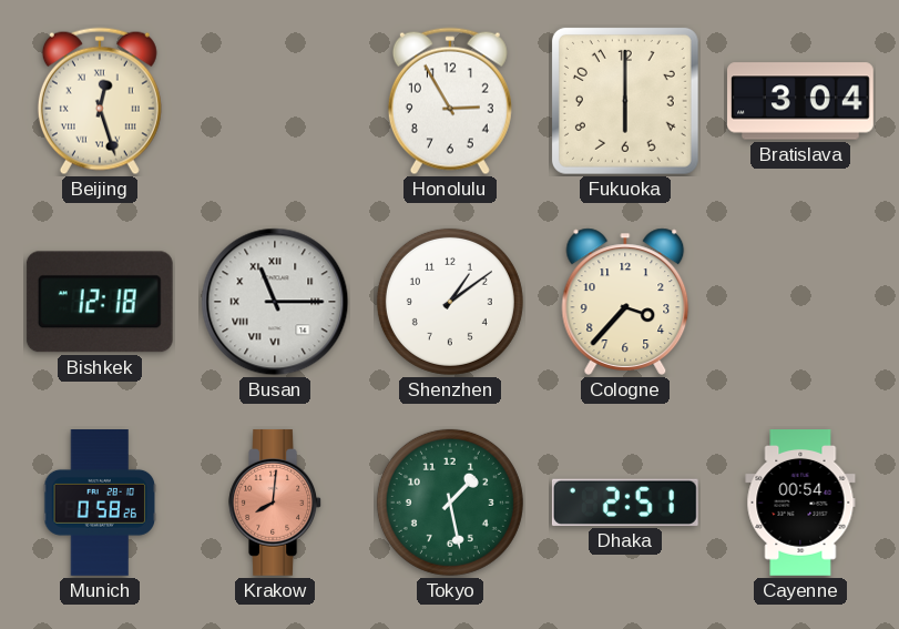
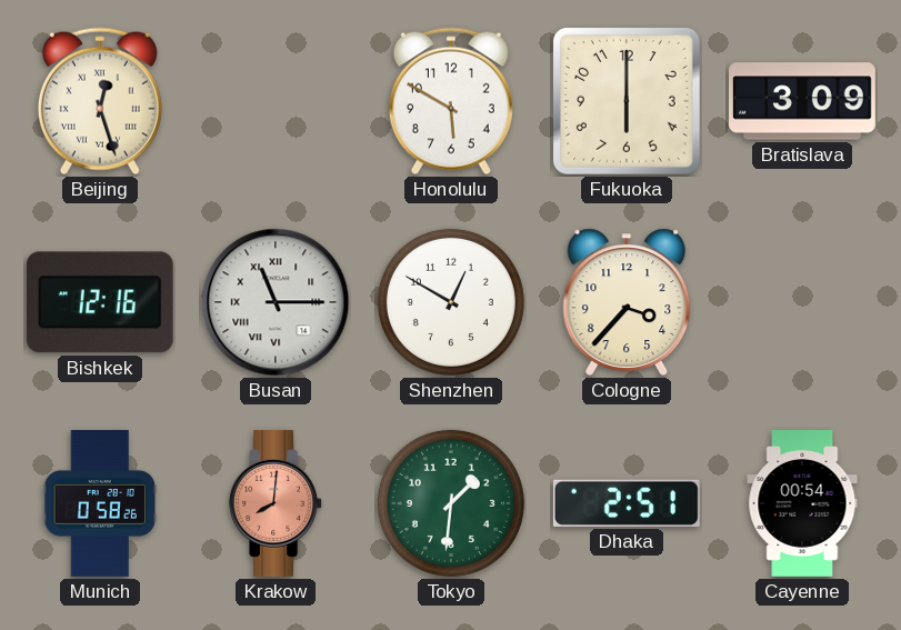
Honolulu: 2:55 -> 5:50 (451, 101)
Bratislava: 3:04 -> 3:09 (803, 101)
Bishkek: 12:18 -> 12:16 (100, 302)
Shenzhen: 1:09 -> 12:50 (451, 302)
Tokyo: 1:28 -> 1:31 (451, 503)
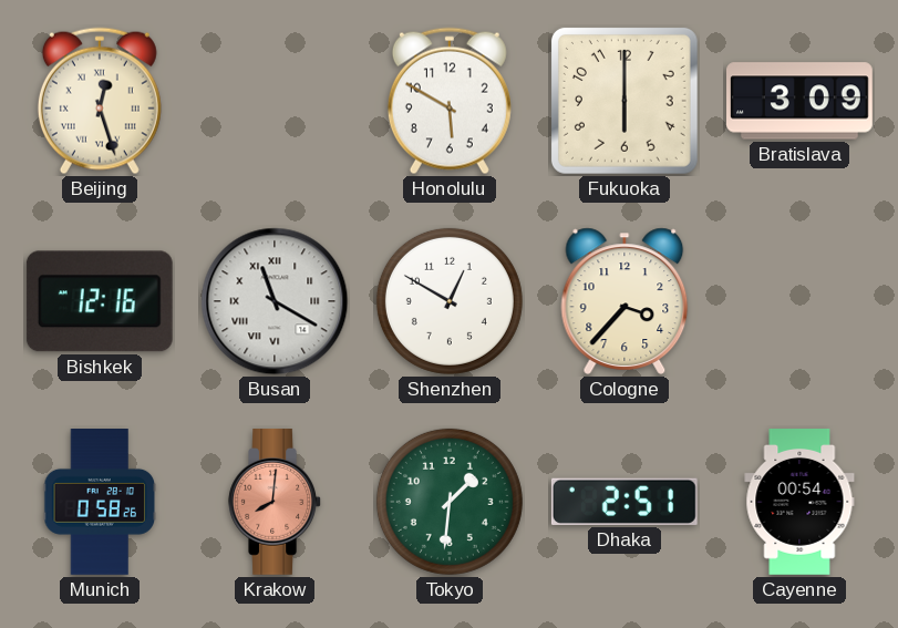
Busan: 11:15 -> 11:20 (275, 301)
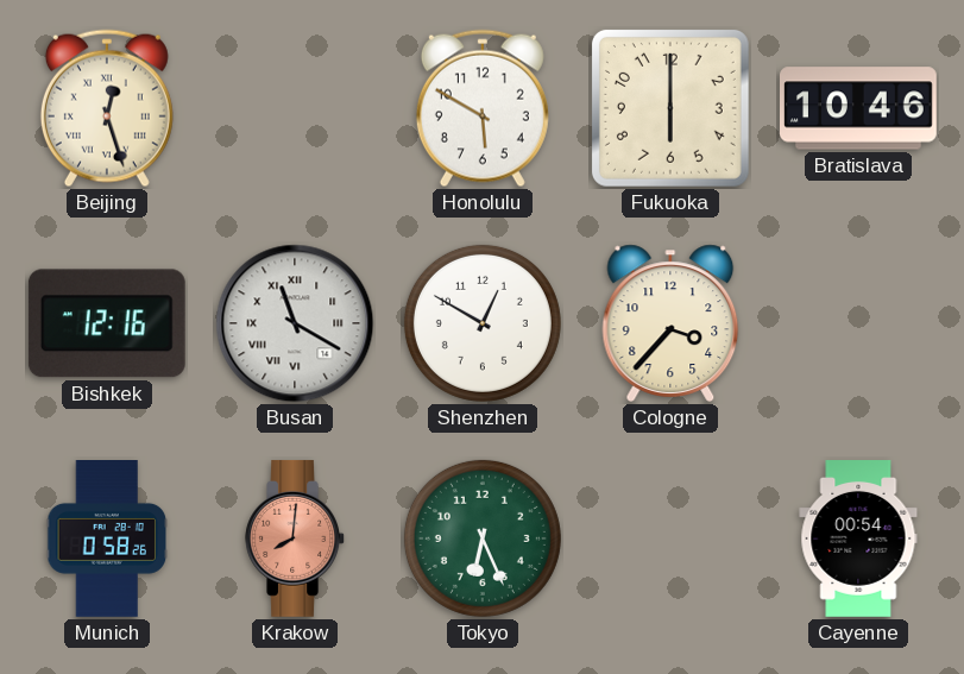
Bratislava: 3:09 -> 10:46 (859, 108)
Tokyo: 1:31 -> 6:26 (483, 538)
Dhaka: 2:51 -> none (625, 502)
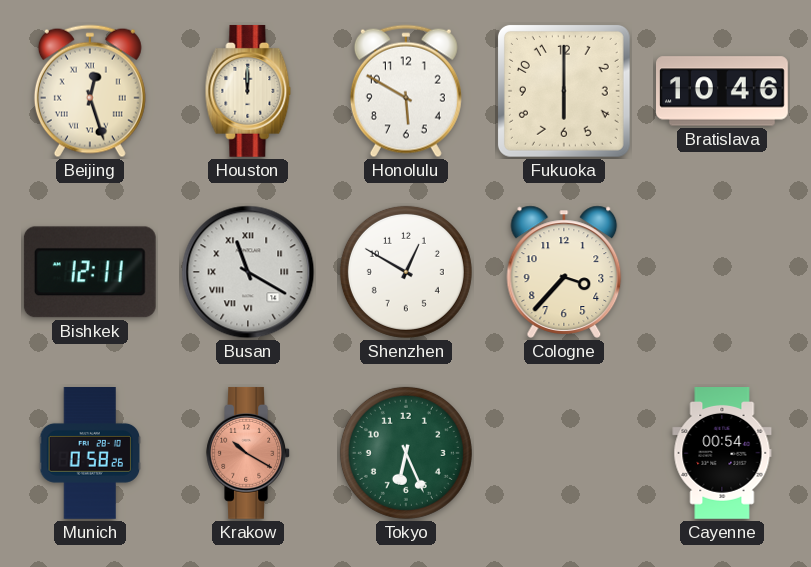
Houston: none -> 12:00 (248, 91)
Bishkek: 12:16 -> 12:11 (90, 272)
Krakow: 8:01 -> 10:20 (248, 453)
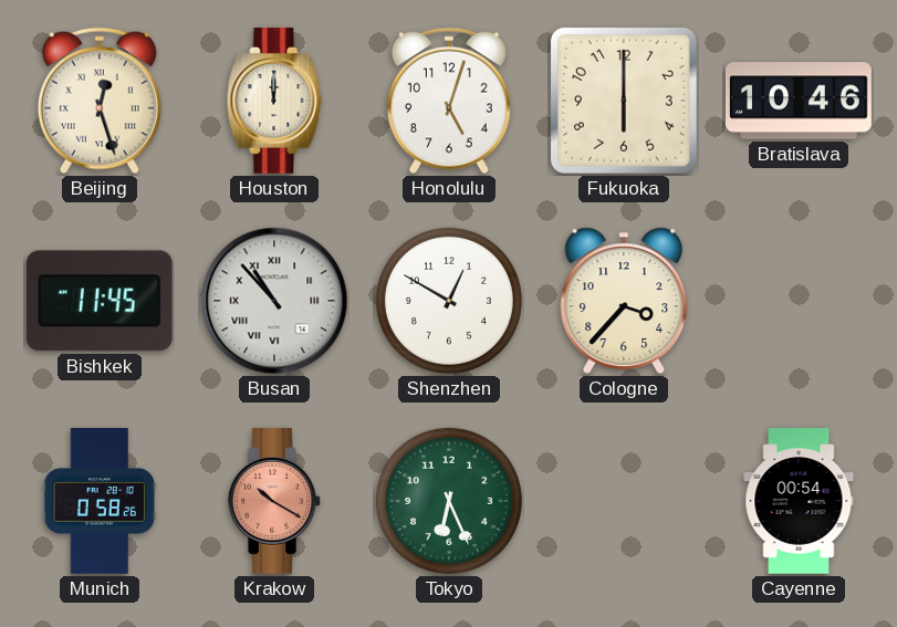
Honolulu: 5:50 -> 5:03 (449, 101)
Bishkek: 12:11 -> 11:45 (100, 301)
Busan: 11:20 -> 10:53 (274, 301)
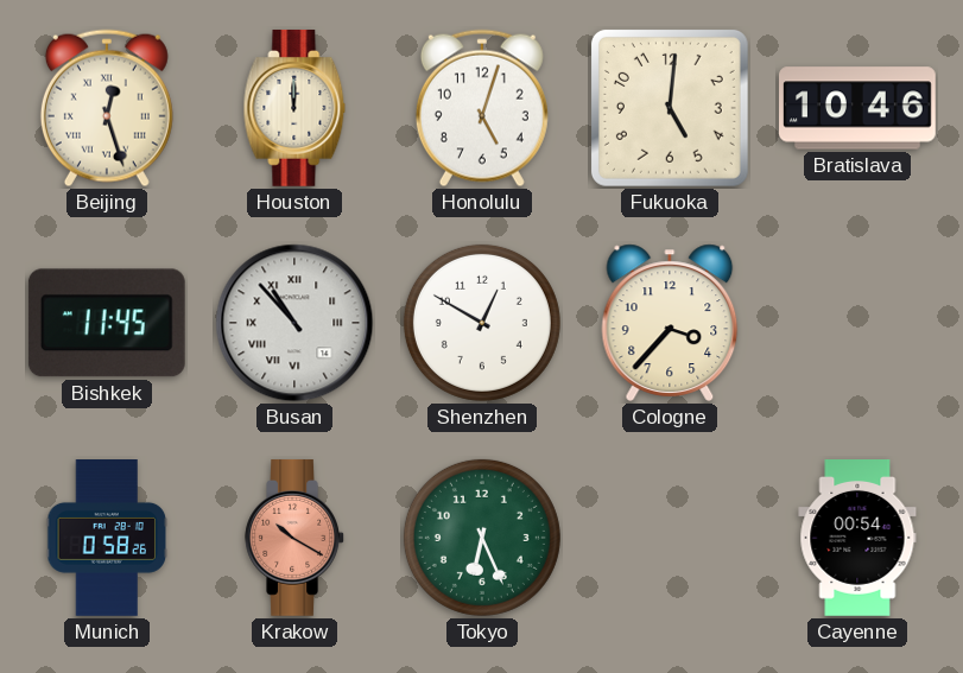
Fukuoka: 6:00 -> 5:01 (670, 108)
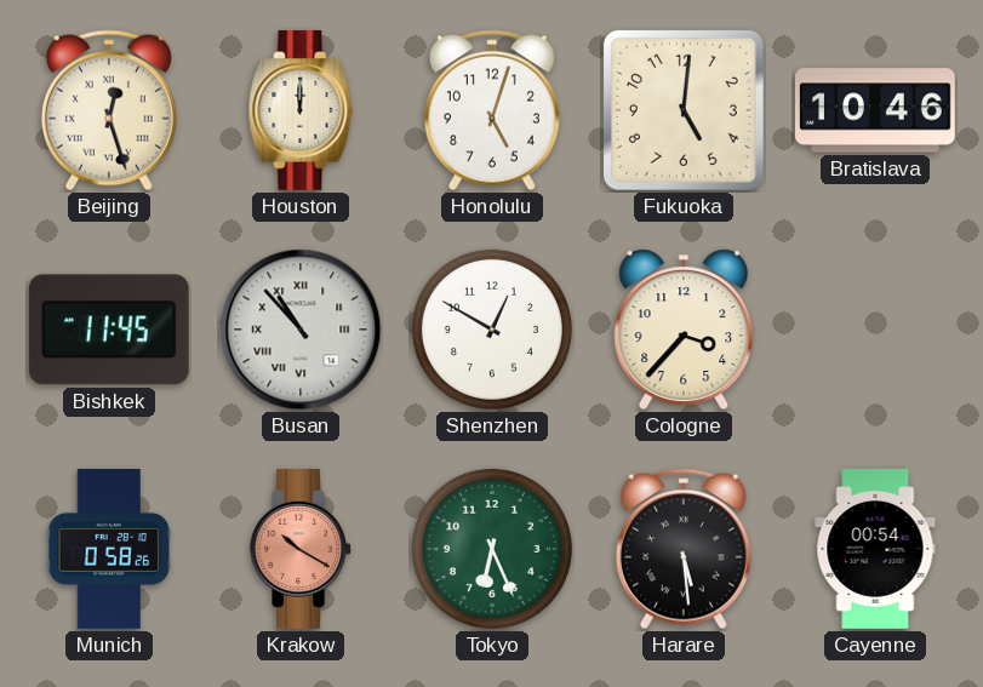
Harare: none -> 5:29 (684, 549)
